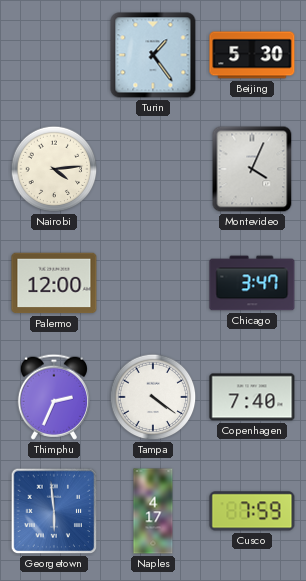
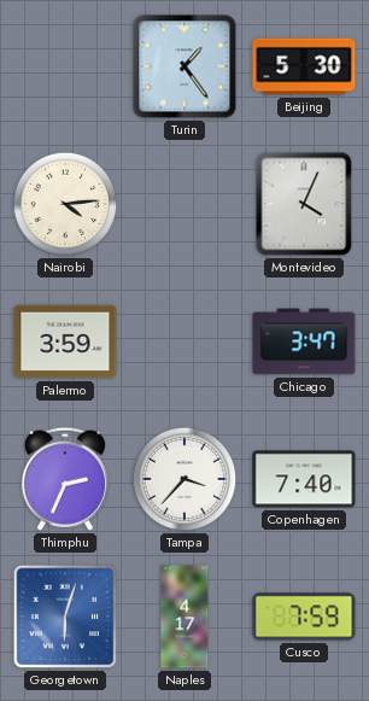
Palermo: 12:00 -> 3:59 (65, 341)
Tampa: 4:21 -> 3:37 (184, 479)
Georgetown: 5:59 -> 6:03 (65, 617)
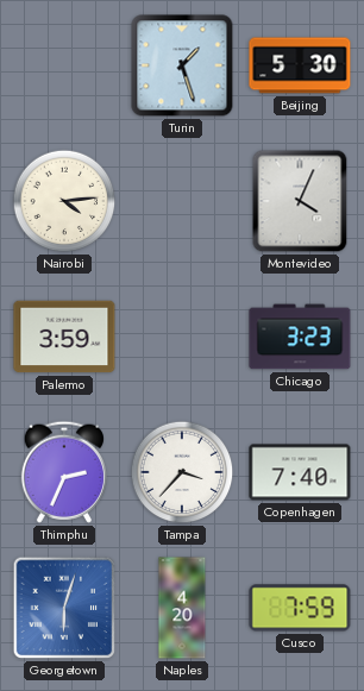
Turin: 1:24 -> 1:27 (182, 65)
Chicago: 3:47 -> 3:23 (300, 337)
Naples: 4:17 -> 4:20 (182, 608)
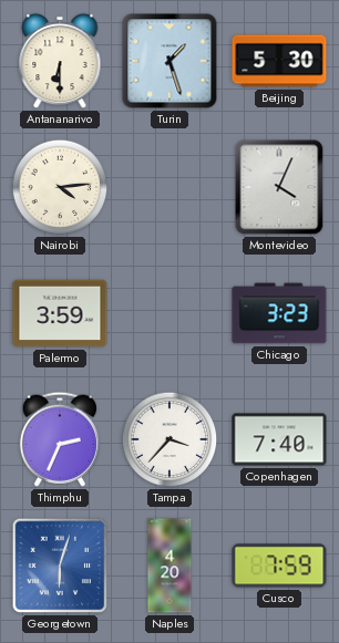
Antananarivo: none -> 6:30 (60, 61)
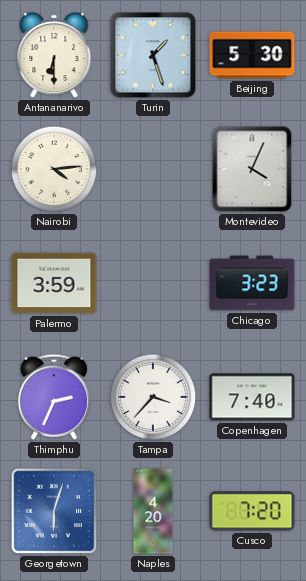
Cusco: 7:59 -> 7:20 (252, 511)
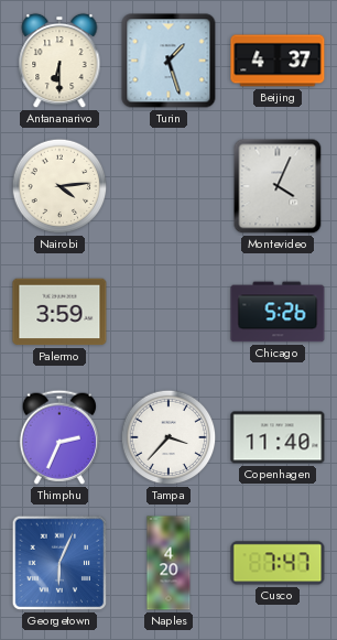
Beijing: 5:30 -> 4:37 (278, 61)
Chicago: 3:23 -> 5:26 (278, 312)
Copenhagen: 7:40 -> 11:40 (278, 437)
Georgetown: 6:03 -> 6:04 (59, 563)
Cusco: 7:20 -> 7:47 (278, 563)
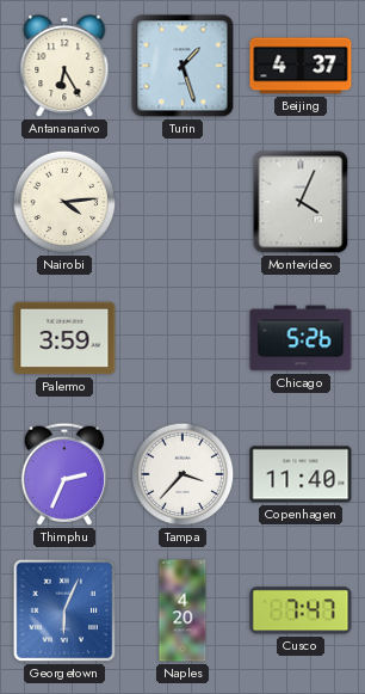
Antananarivo: 6:30 -> 6:25 (64, 66)
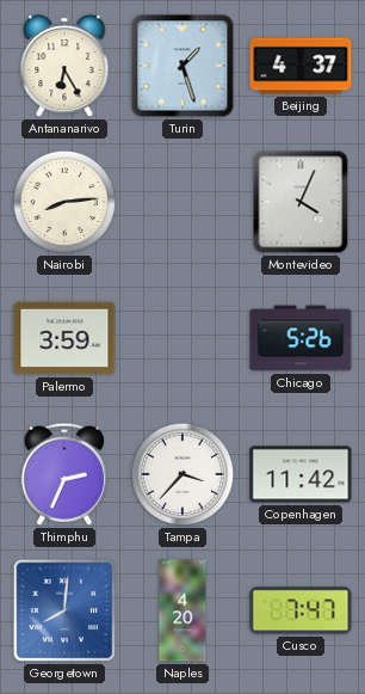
Nairobi: 4:14 -> 8:14 (64, 202)
Copenhagen: 11:40 -> 11:42 (301, 474)
Georgetown: 6:04 -> 8:01 (64, 610)
